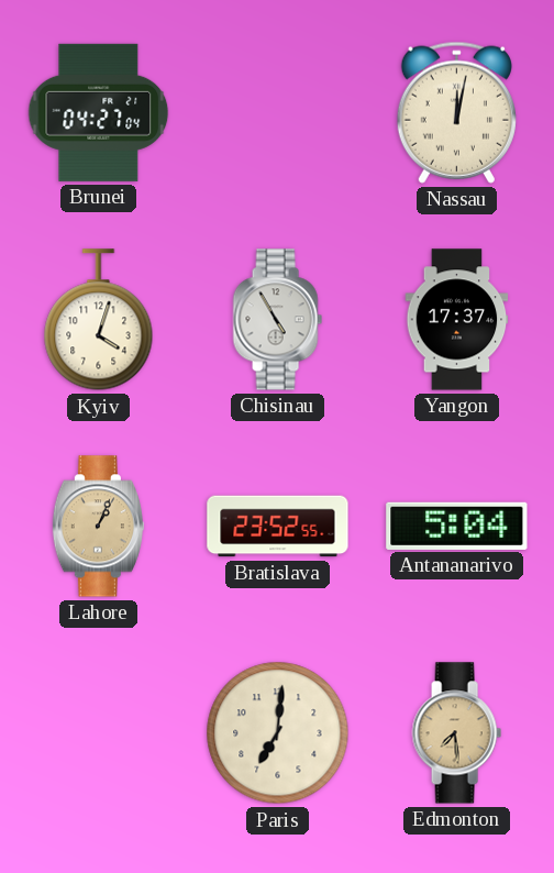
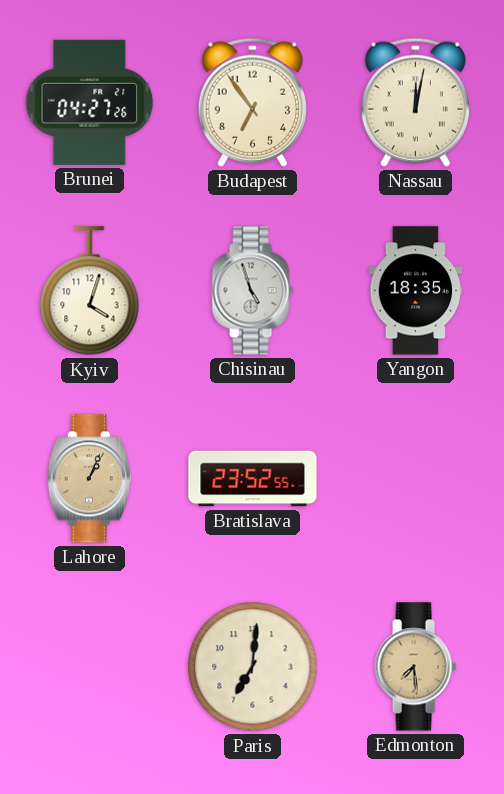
Brunei: 04:27:04 -> 04:27:26 (90, 102)
Budapest: none -> 6:54 (252, 102)
Chisinau: 4:55 -> 4:57 (252, 291)
Yangon: 17:37 -> 18:35 (416, 291)
Antananarivo: 5:04 -> none (457, 526)
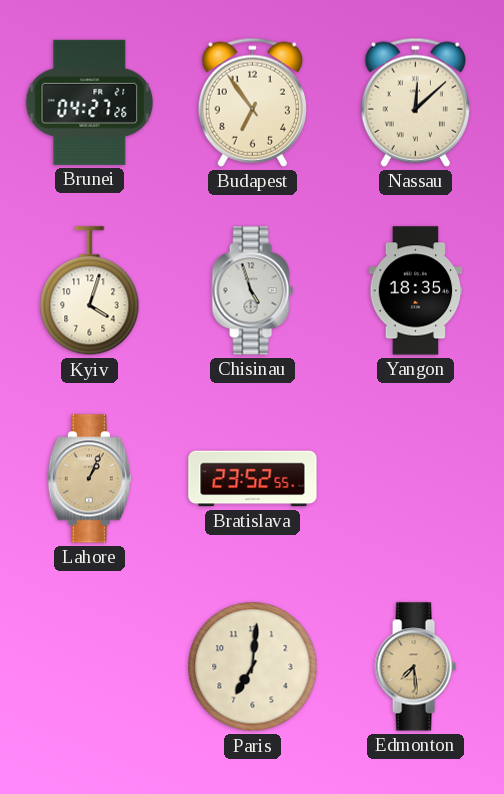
Nassau: 12:02 -> 12:08 (415, 102)
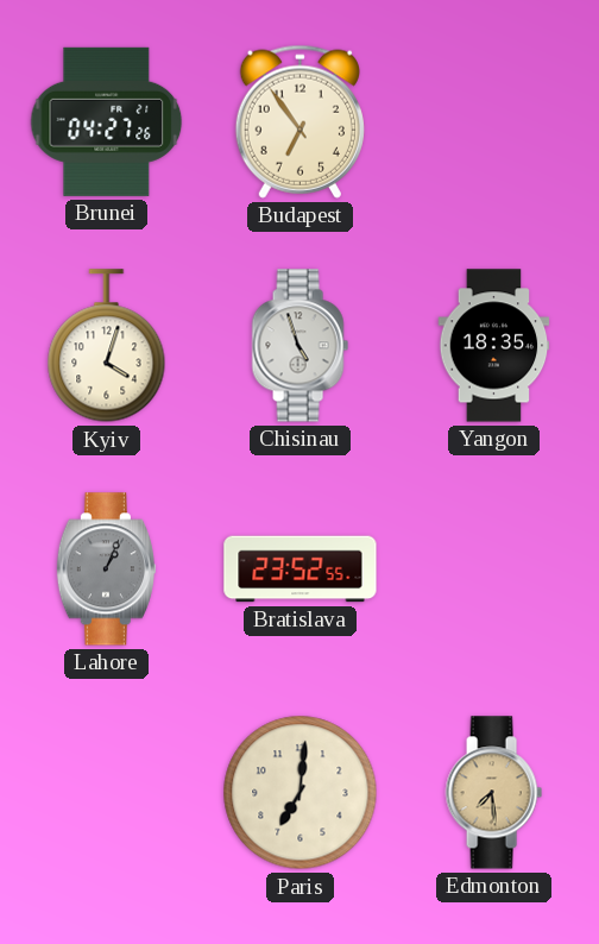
Nassau: 12:08 -> none (415, 102)
Lahore dial: champagne -> grey (106, 569)
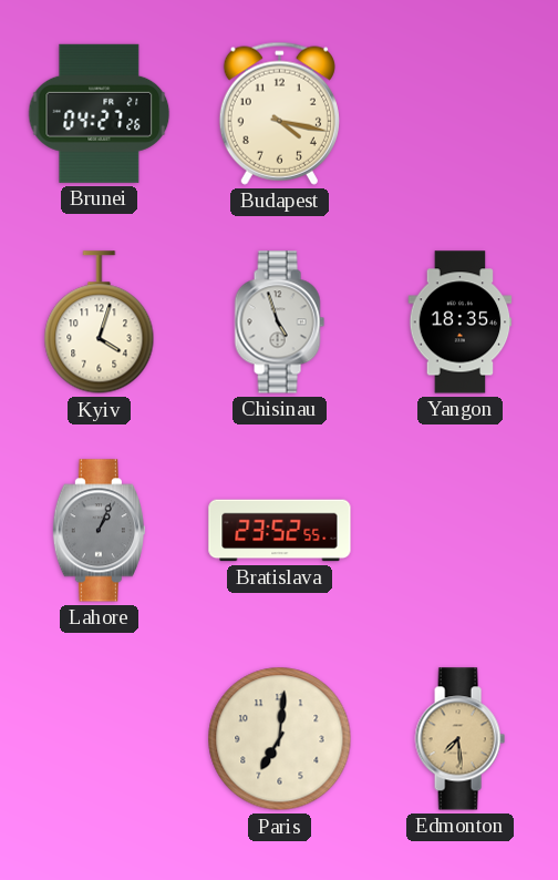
Budapest: 6:54 -> 4:17 (279, 113)
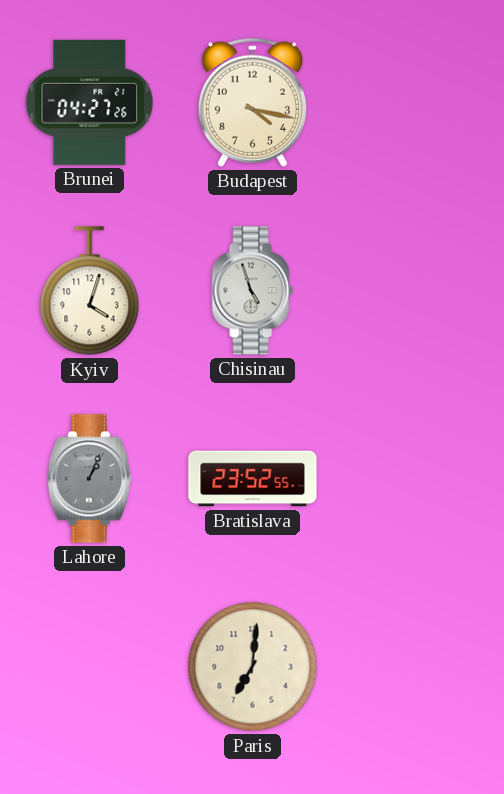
Yangon: 18:35 -> none (461, 323)
Edmonton: 7:29 -> none (459, 739)
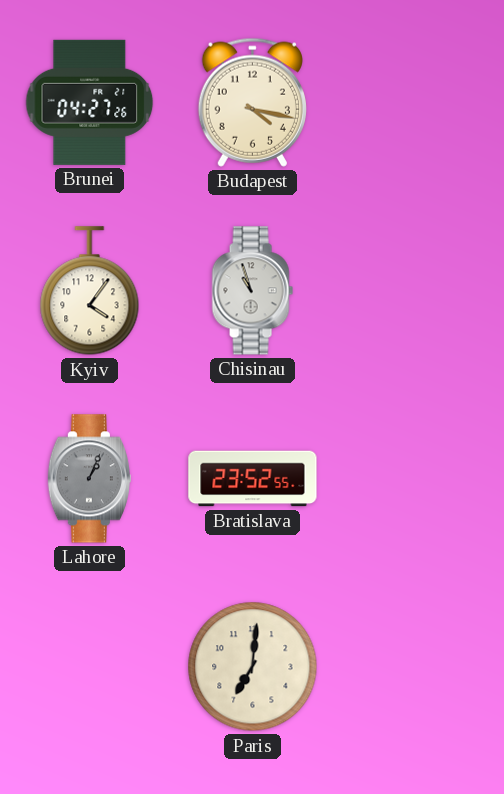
Kyiv: 4:03 -> 4:06 (90, 291)
Chisinau: 4:57 -> 10:57 (252, 291)
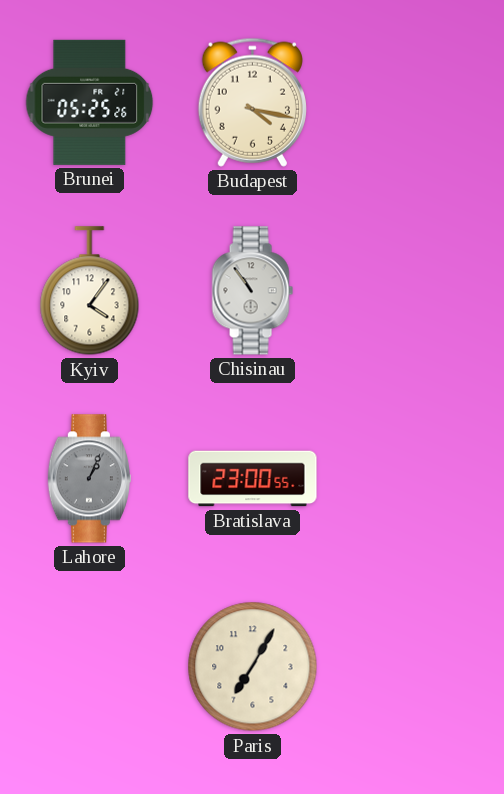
Brunei: 04:27 -> 05:25 (90, 102)
Chisinau: 10:57 -> 10:54 (252, 291)
Bratislava: 23:52 -> 23:00 (253, 479)
Paris: 7:01 -> 7:05 (253, 667)
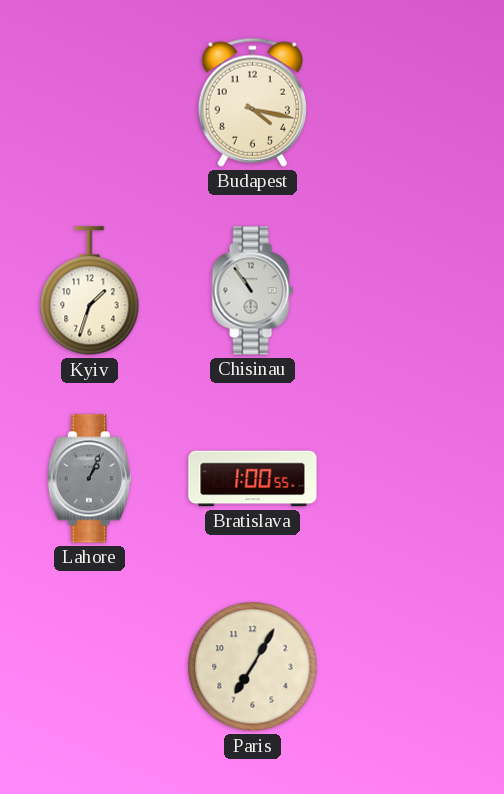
Brunei: 05:25 -> none (90, 102)
Kyiv: 4:06 -> 1:33 (90, 291)
Bratislava: 23:00 -> 1:00 (253, 479)
